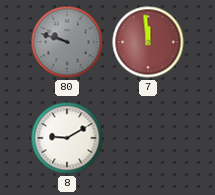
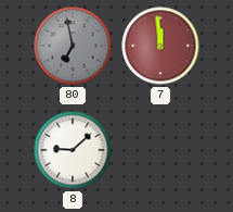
80: 9:48 -> 6:58 (73, 46)
8: 9:10 -> 9:08 (73, 150)
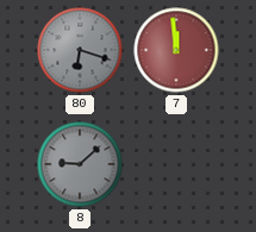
80: 6:58 -> 6:18 (80, 50)
8 dial: white -> grey (80, 164)
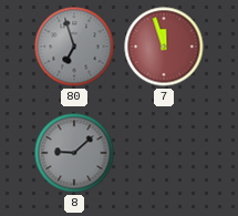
80: 6:18 -> 6:57 (74, 47)
7: 11:59 -> 11:57 (164, 47)
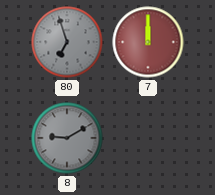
7: 11:57 -> 12:00 (148, 42)
8: 9:08 -> 9:10 (67, 138)
